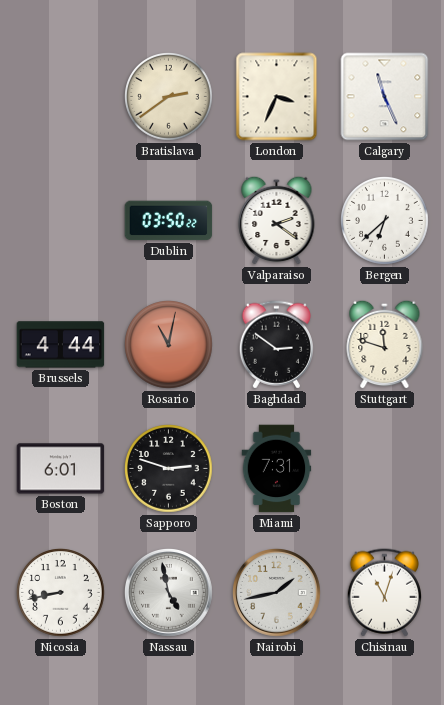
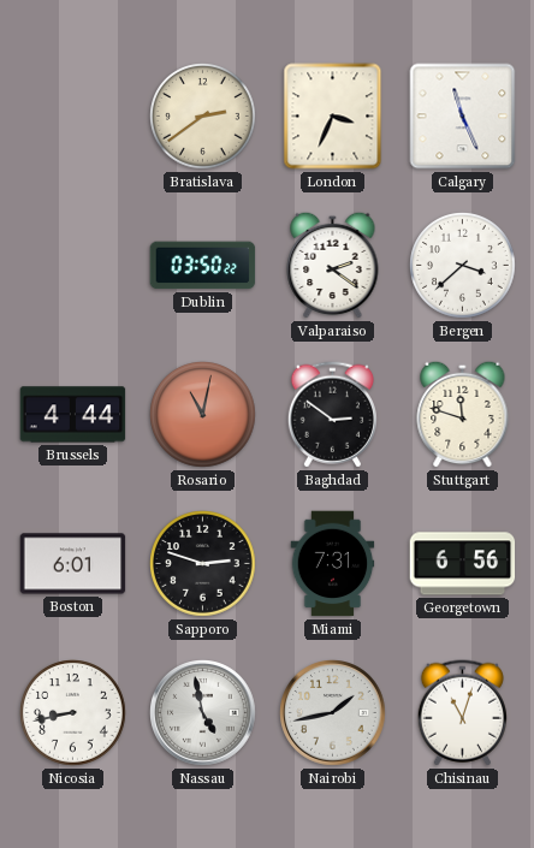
Bergen: 6:38 -> 3:38 (463, 266)
Georgetown: none -> 6:56 (463, 564)
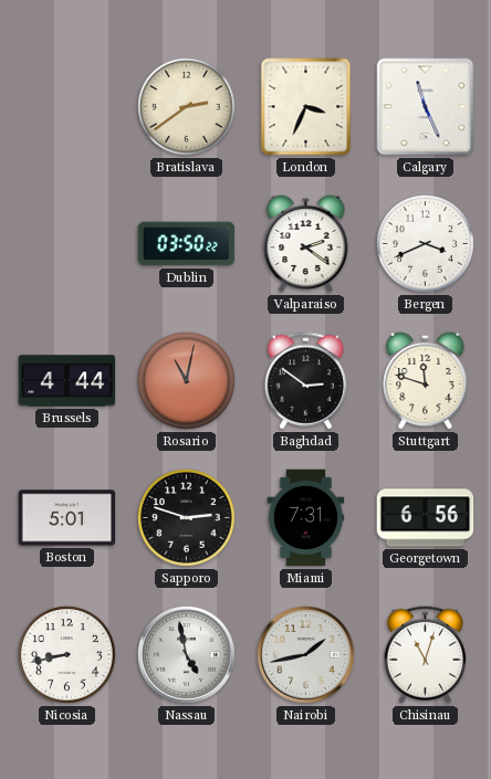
Bergen: 3:38 -> 3:41 (426, 244)
Boston: 6:01 -> 5:01 (67, 518)
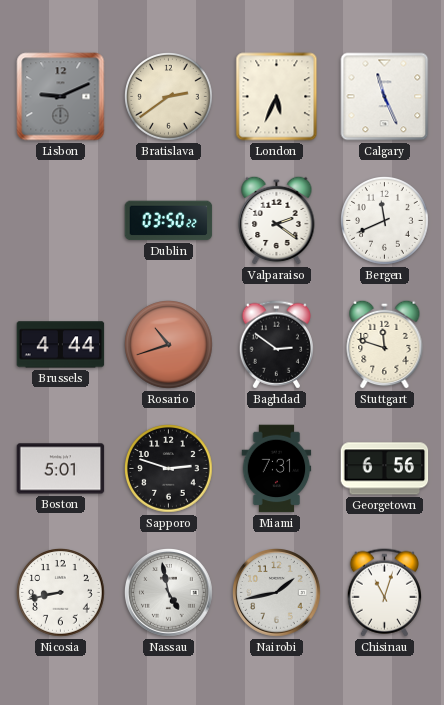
Lisbon: none -> 9:11 (61, 97)
London: 3:34 -> 5:34 (277, 97)
Bergen: 3:41 -> 11:41 (385, 221)
Rosario: 11:02 -> 10:42 (169, 345)
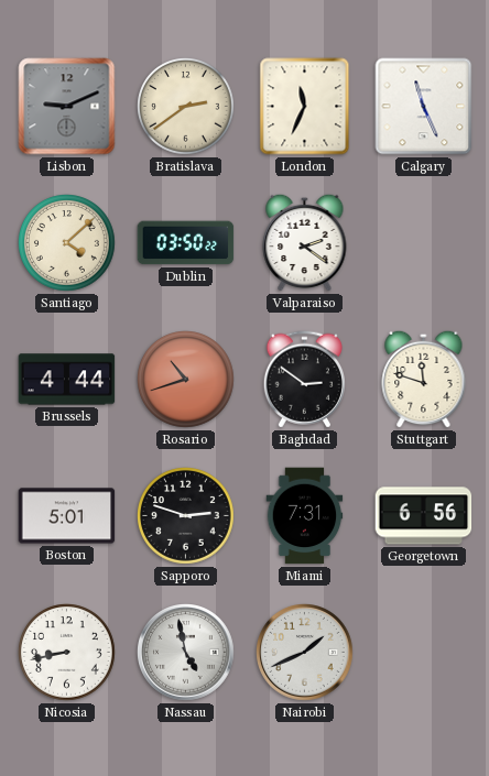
London: 5:34 -> 11:34 (305, 107)
Santiago: none -> 4:08 (67, 243)
Bergen: 11:41 -> none (385, 221)
Nairobi: 1:43 -> 1:41 (305, 653)
Chisinau: 11:03 -> none (384, 593)
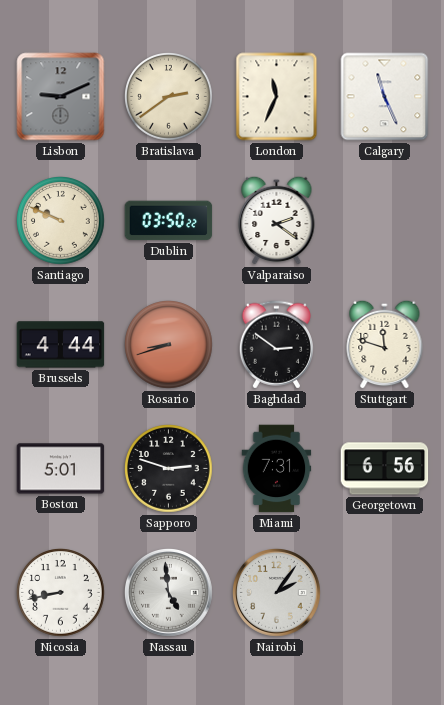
Santiago: 4:08 -> 9:49 (61, 221)
Rosario: 10:42 -> 8:42 (169, 345)
Nassau: 4:58 -> 4:59 (169, 593)
Nairobi: 1:41 -> 2:06 (277, 593)
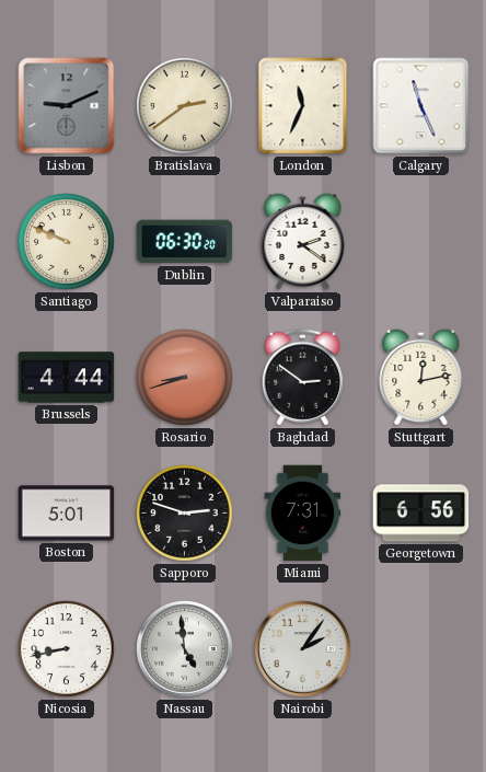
Dublin: 03:50 -> 06:30 (185, 242)
Stuttgart: 11:48 -> 12:13 (421, 377)
